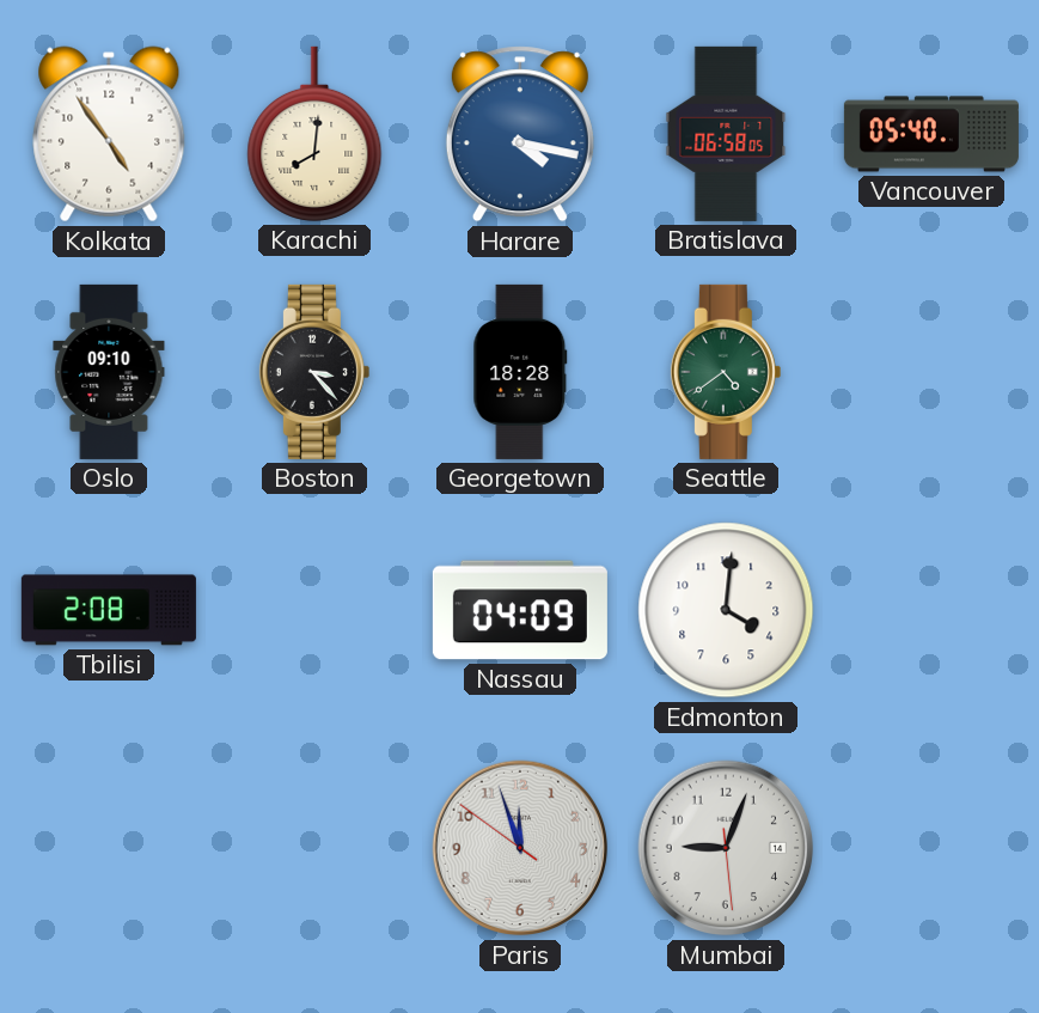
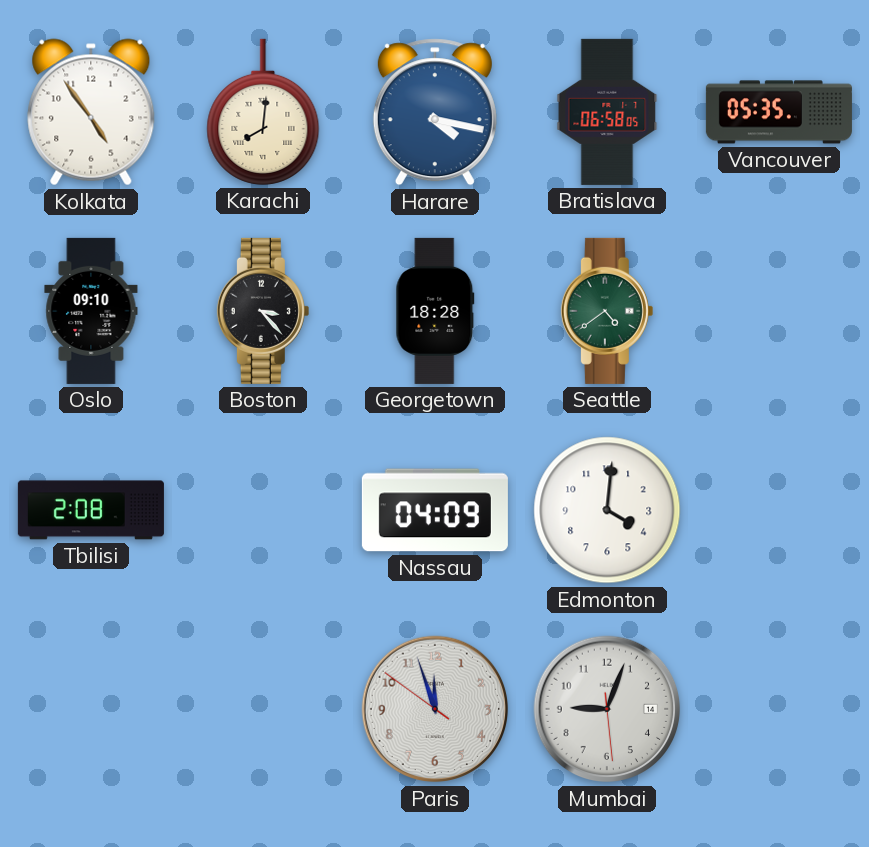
Vancouver: 05:40 -> 05:35 (779, 112)
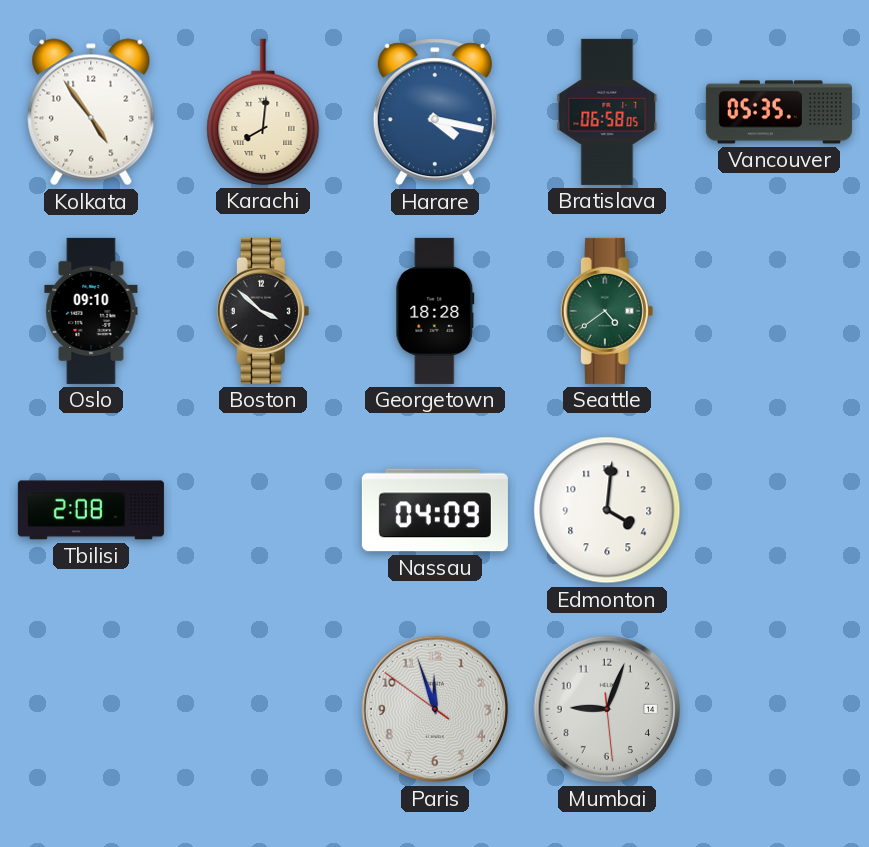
Boston: 3:23 -> 3:52 (263, 311)
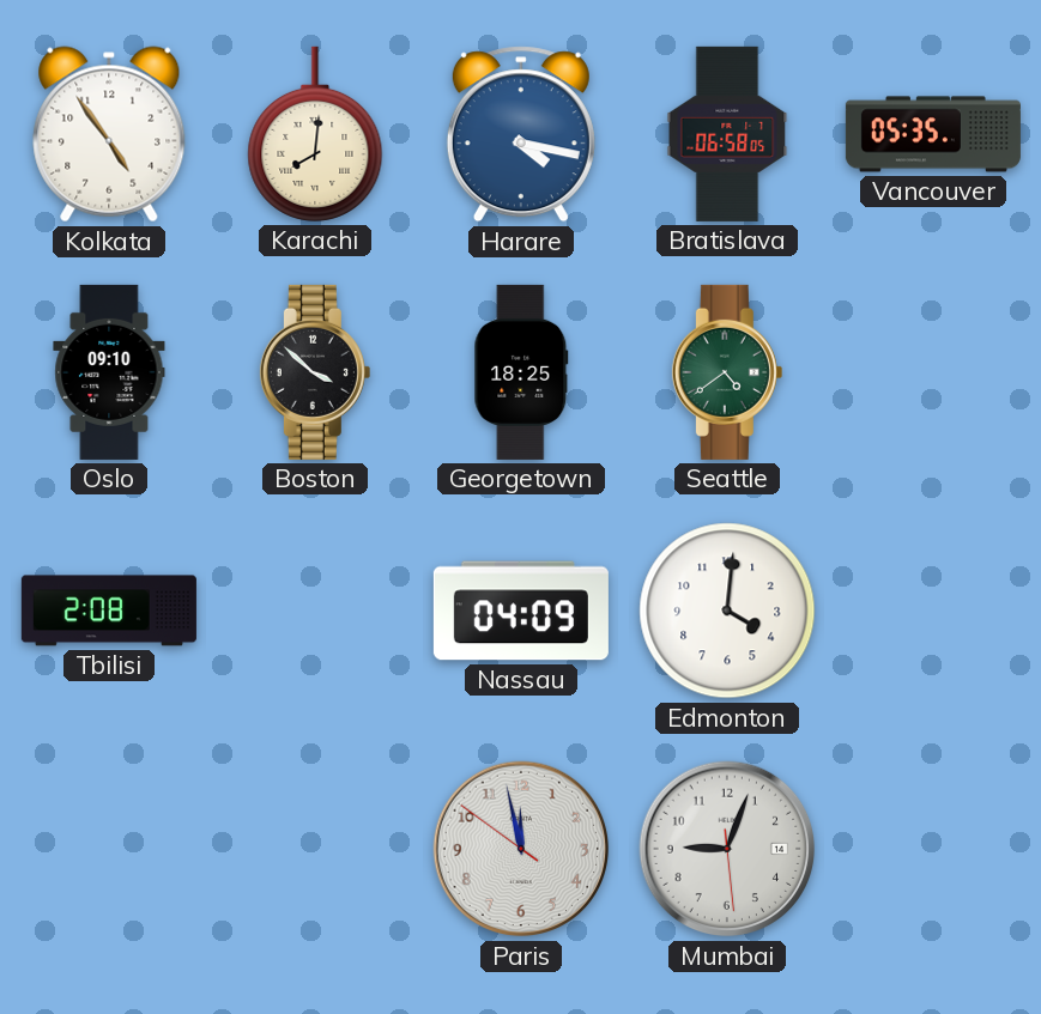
Georgetown: 18:28 -> 18:25 (521, 372)
Paris: 11:56 -> 11:57 (521, 849)
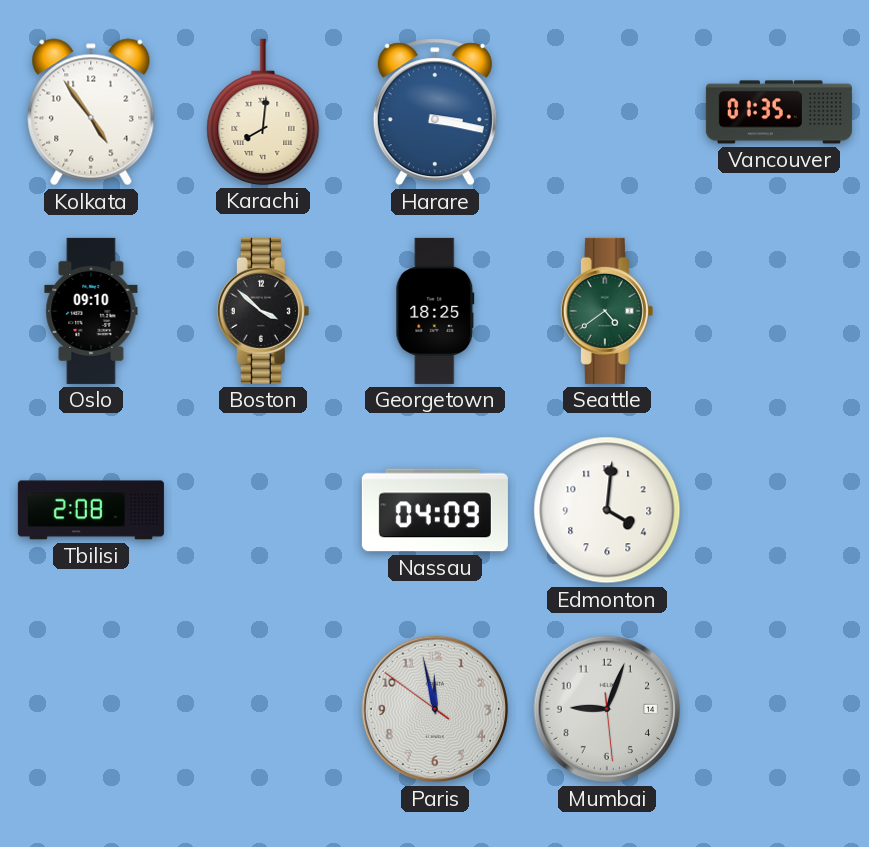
Harare: 4:17 -> 3:17 (435, 112)
Bratislava: 06:58 -> none (727, 134)
Vancouver: 05:35 -> 01:35 (779, 112)
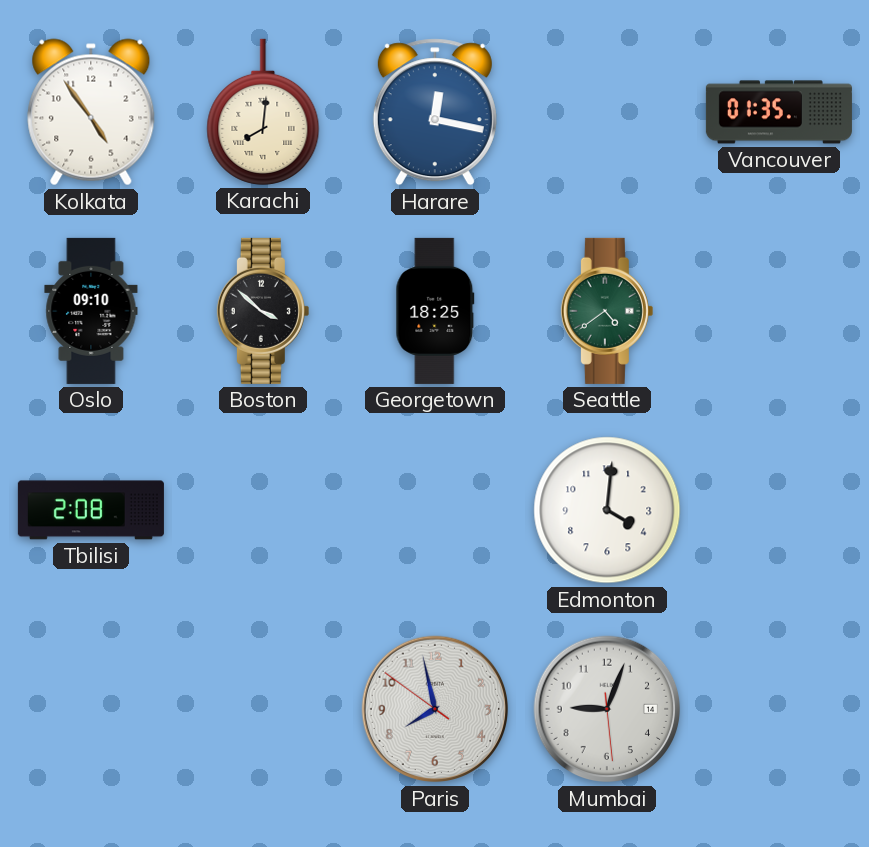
Harare: 3:17 -> 12:17 (435, 112)
Nassau: 04:09 -> none (435, 510)
Paris: 11:57 -> 7:57 (435, 709)
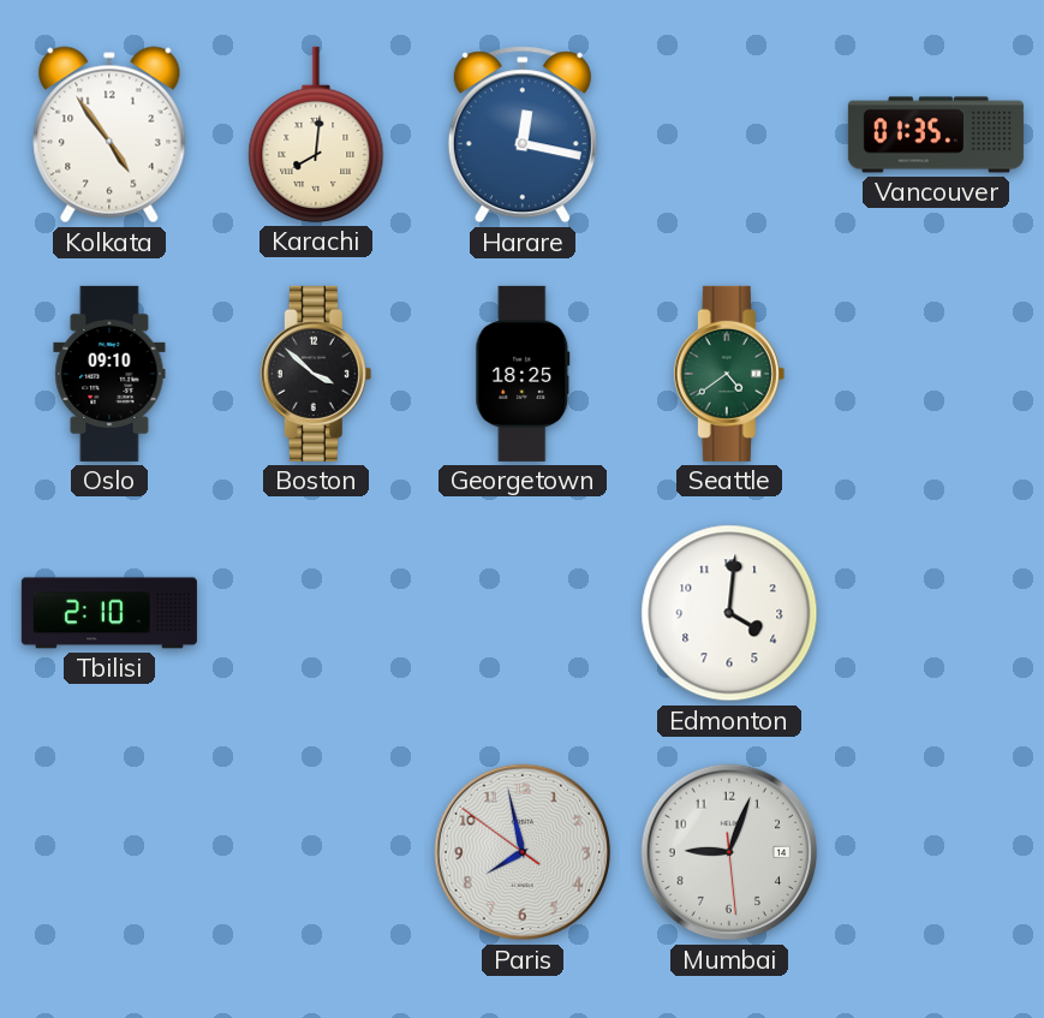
Tbilisi: 2:08 -> 2:10 (109, 613)
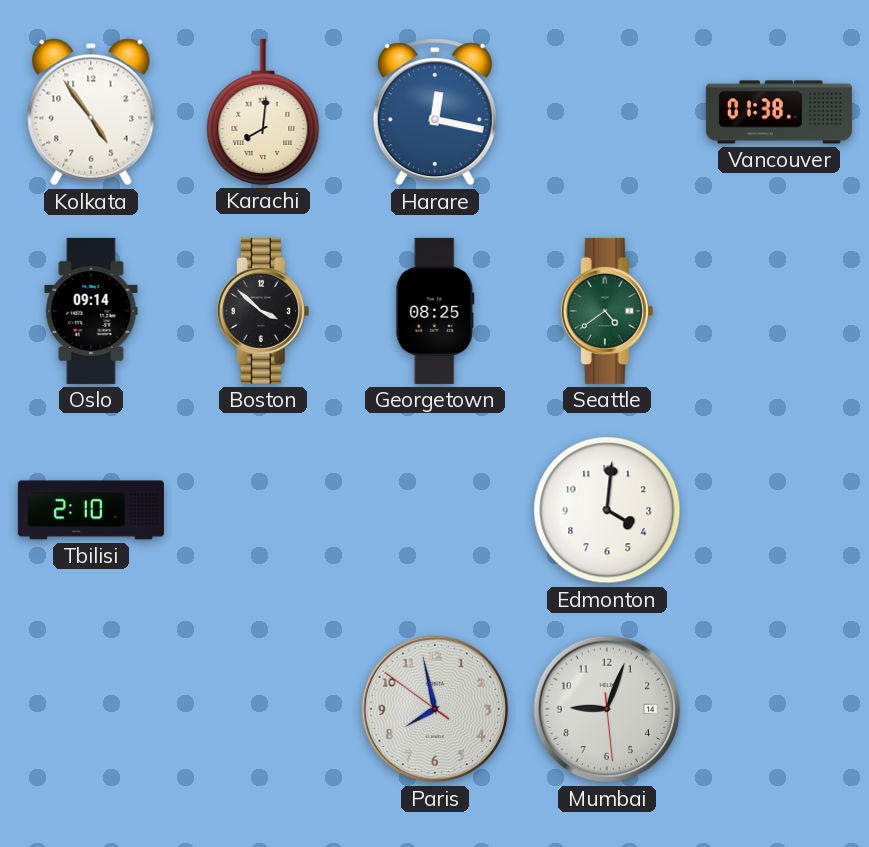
Vancouver: 01:35 -> 01:38 (779, 112)
Oslo: 09:10 -> 09:14 (91, 311)
Georgetown: 18:25 -> 08:25 (435, 311)
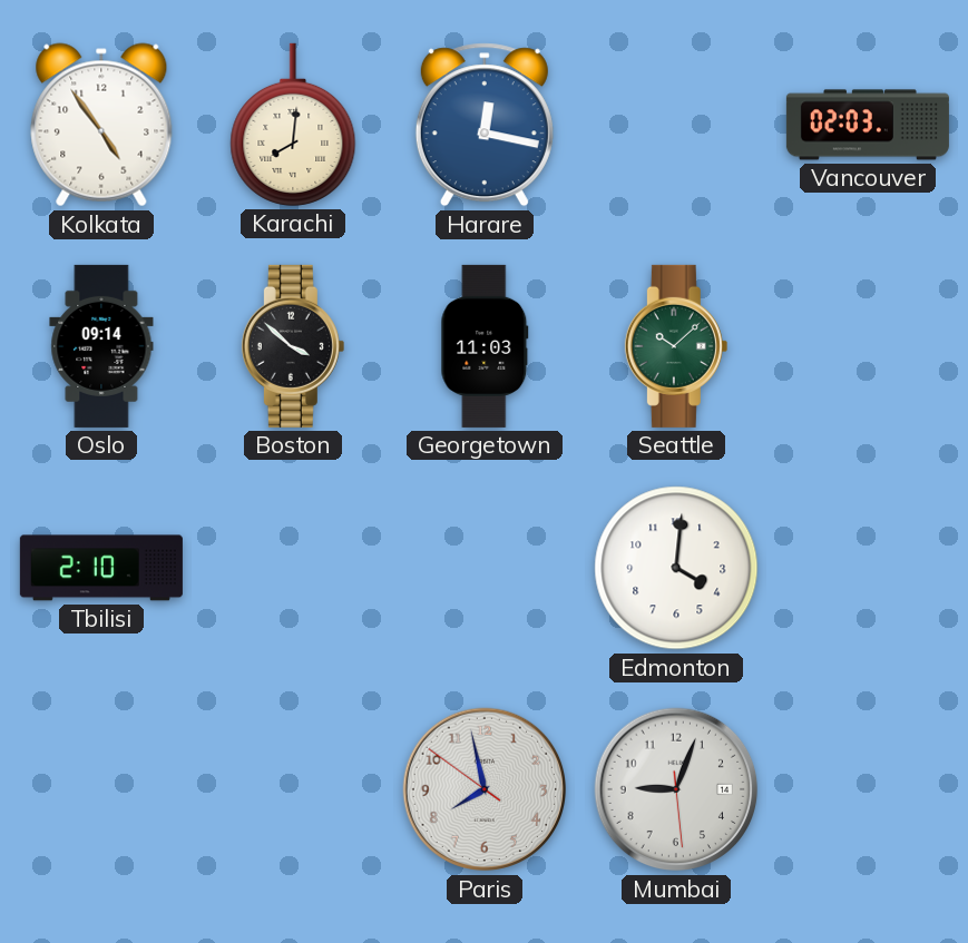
Vancouver: 01:38 -> 02:03 (868, 125)
Georgetown: 08:25 -> 11:03 (485, 346)
Seattle: 4:39 -> 10:08 (676, 346)
